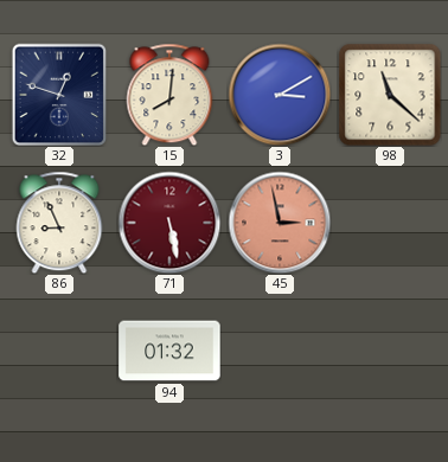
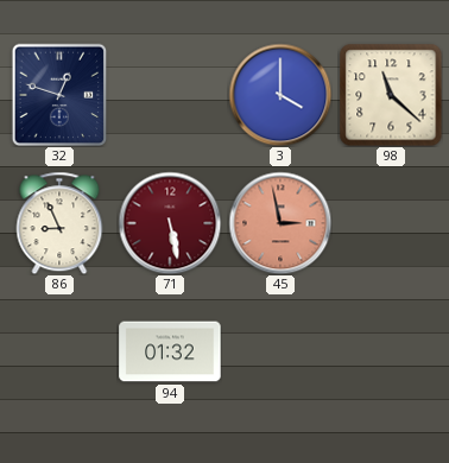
15: 8:01 -> none (169, 95)
3: 3:10 -> 4:00 (280, 95)
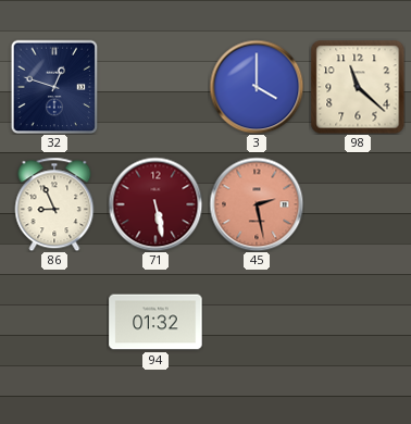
45: 2:58 -> 2:28 (257, 204)
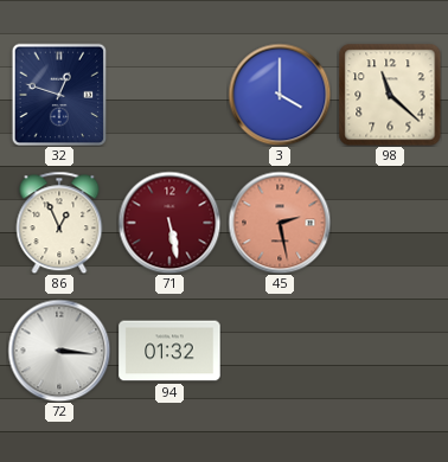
86: 8:56 -> 12:56 (59, 223)
72: none -> 3:16 (59, 351)
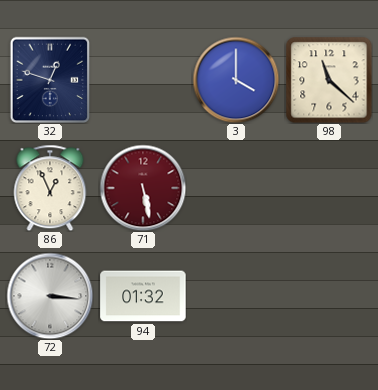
45: 2:28 -> none (280, 223)
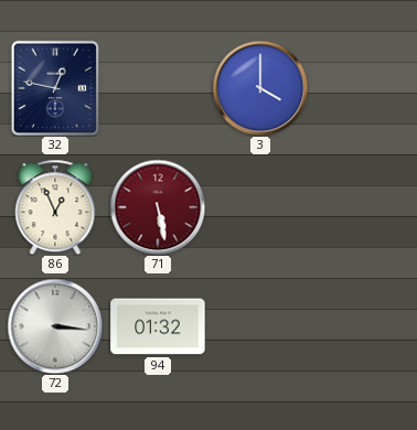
32: 12:48 -> 12:47 (55, 88)
98: 11:22 -> none (329, 80)
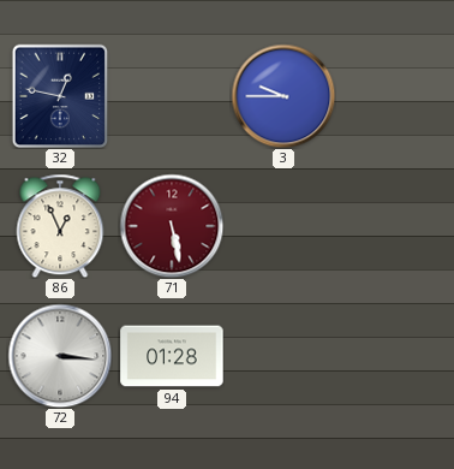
3: 4:00 -> 9:45 (283, 96)
94: 01:32 -> 01:28 (172, 356)
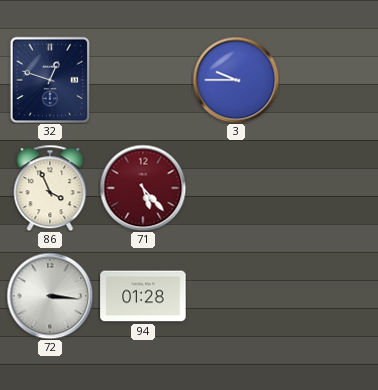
32: 12:47 -> 12:48 (50, 80)
86: 12:56 -> 3:56 (50, 188)
71: 5:28 -> 5:23 (143, 188)
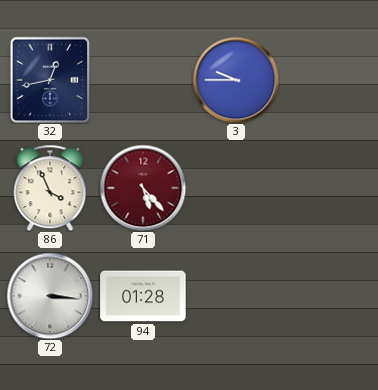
32: 12:48 -> 12:43 (50, 80)
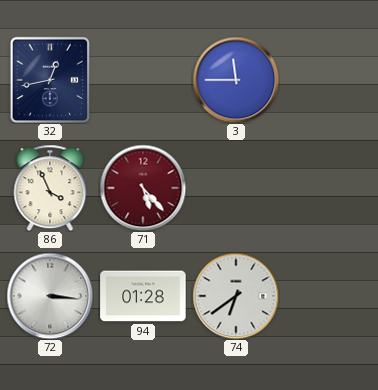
3: 9:45 -> 11:45 (236, 80)
74: none -> 6:39 (236, 296)
